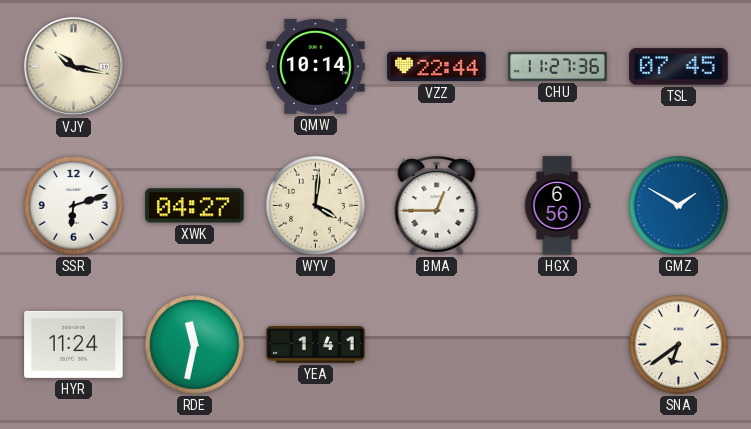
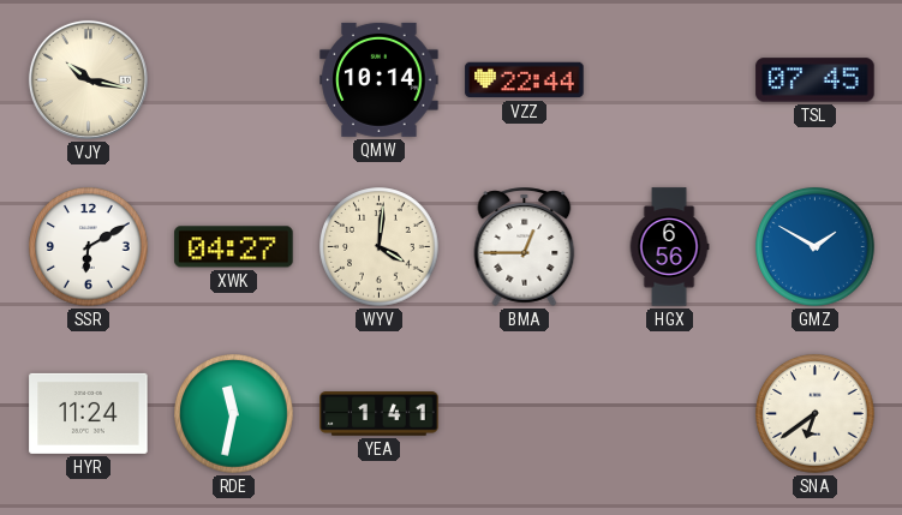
CHU: 11:27 -> none (558, 67)
SSR: 6:12 -> 6:10 (89, 247)
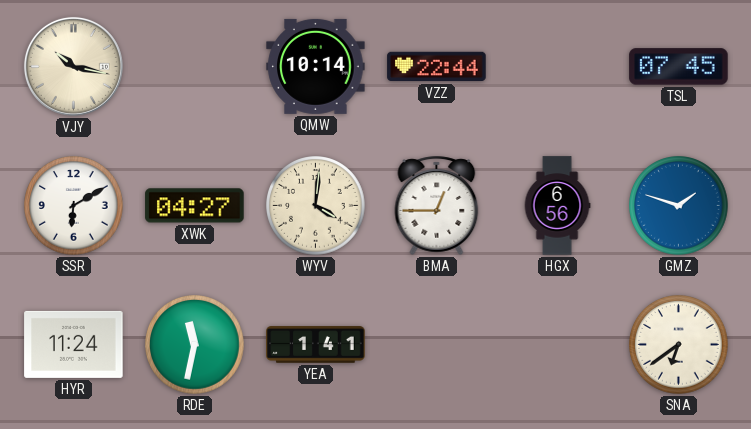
GMZ: 1:50 -> 1:48 (679, 206)
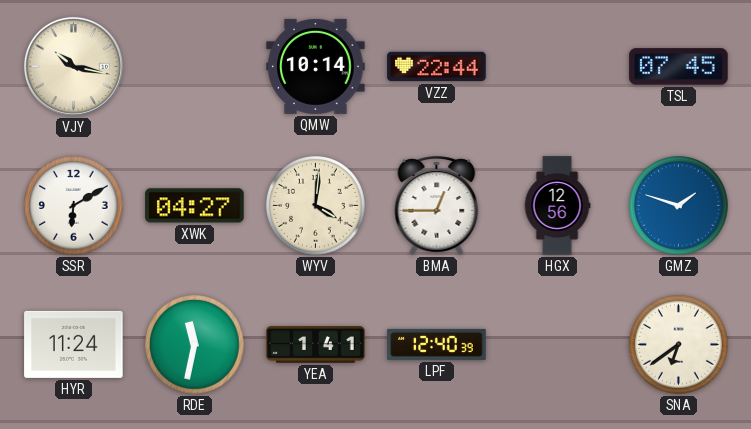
HGX: 6:56 -> 12:56 (557, 206)
LPF: none -> 12:40 (437, 344)
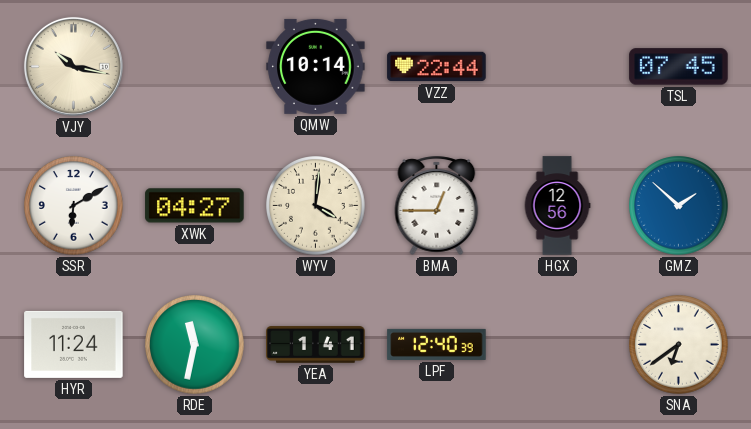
GMZ: 1:48 -> 1:52 (679, 206)
